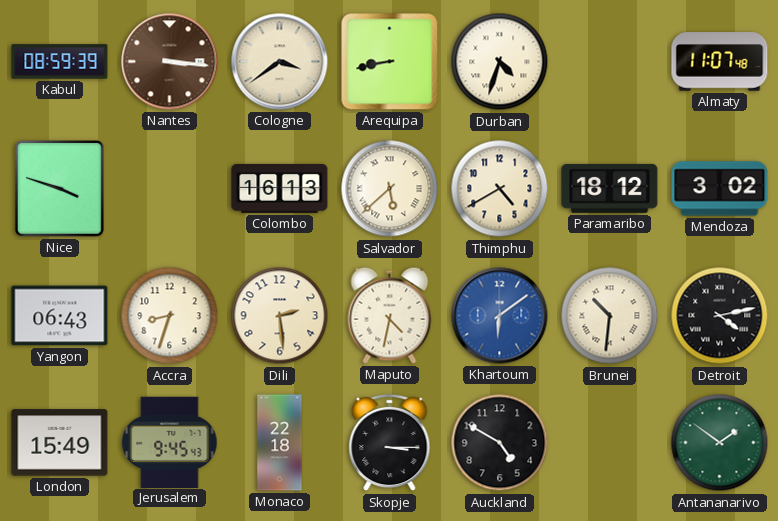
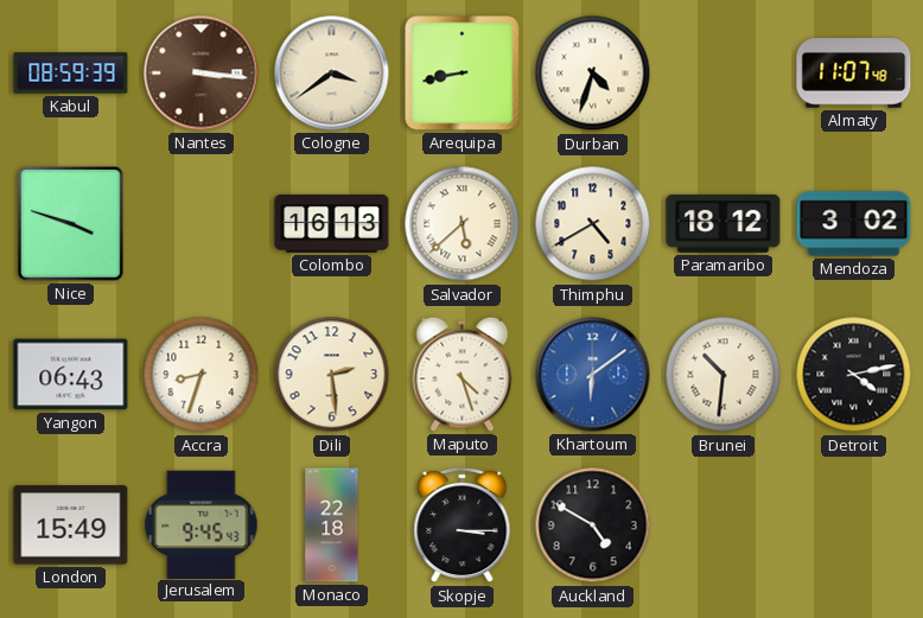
Maputo: 4:32 -> 4:27 (463, 374)
Antananarivo: 1:51 -> none (720, 443)
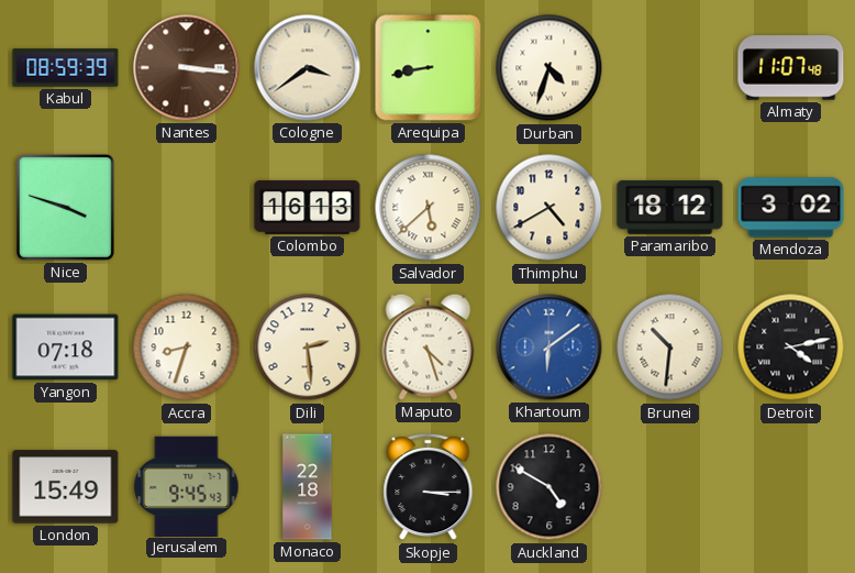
Yangon: 06:43 -> 07:18 (66, 348)
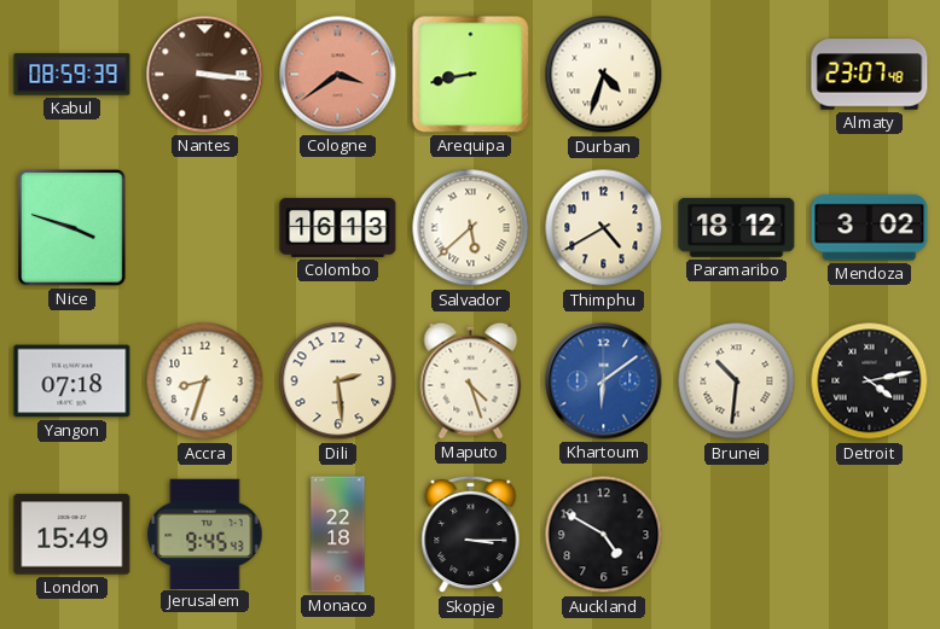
Cologne dial: cream -> salmon (338, 75)
Almaty: 11:07 -> 23:07 (870, 75)
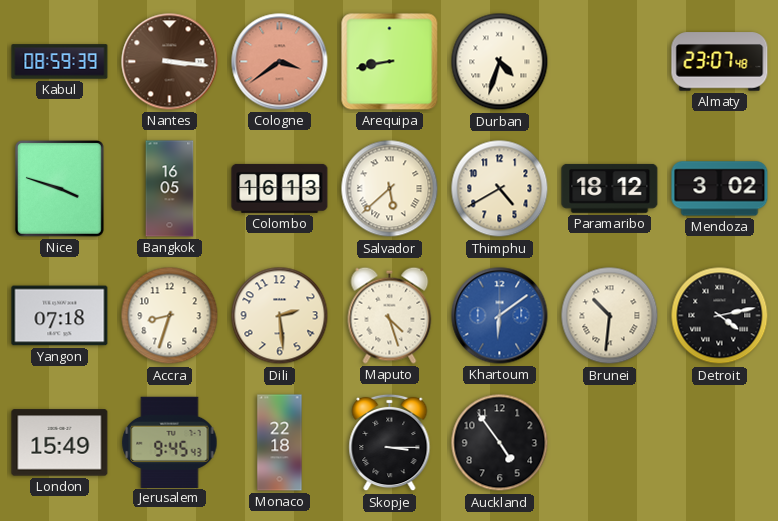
Bangkok: none -> 16:05 (170, 189)
Auckland: 4:50 -> 4:54 (500, 443)
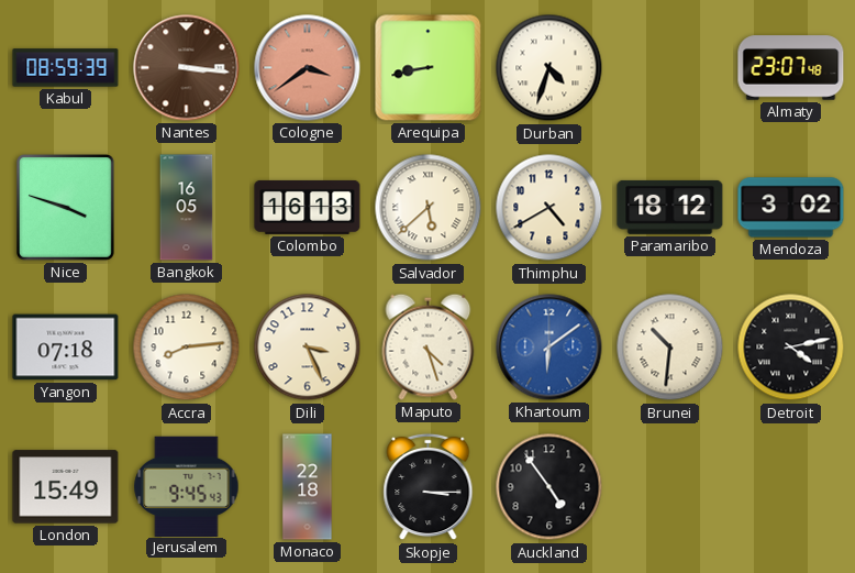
Accra: 8:33 -> 8:14 (187, 348)
Dili: 2:29 -> 3:26 (308, 348)
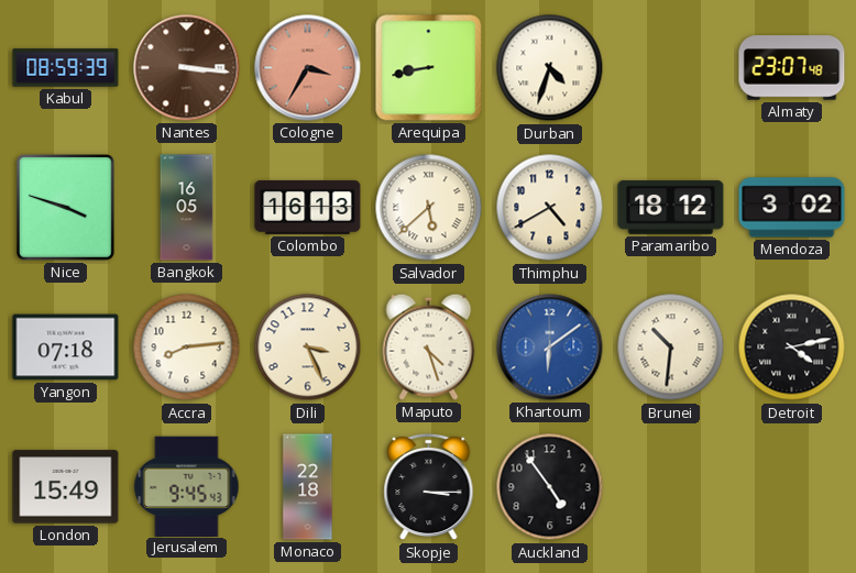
Cologne: 3:39 -> 3:35 (308, 68)
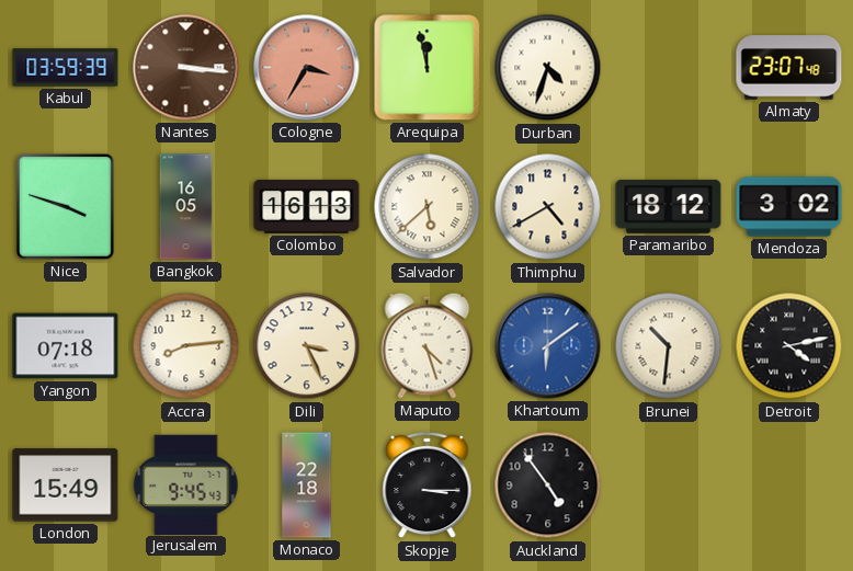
Kabul: 08:59 -> 03:59 (66, 68)
Arequipa: 8:43 -> 11:58 (428, 68)
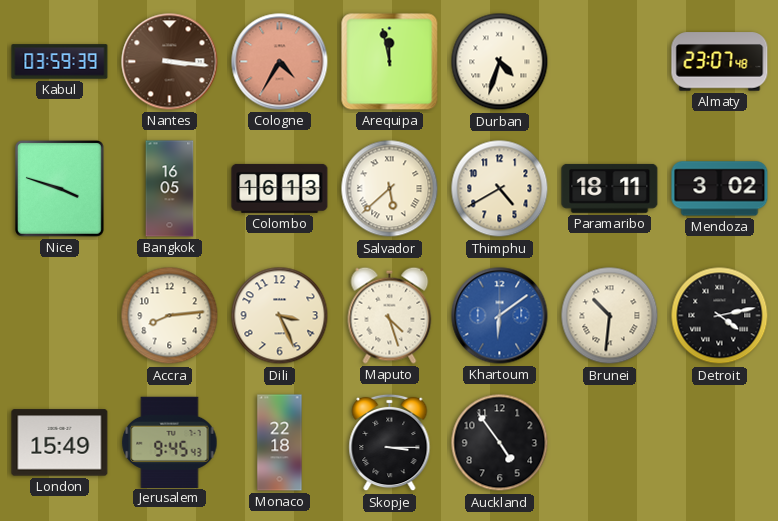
Cologne: 3:35 -> 4:35 (280, 62)
Paramaribo: 18:12 -> 18:11 (610, 188)
Yangon: 07:18 -> none (66, 346)
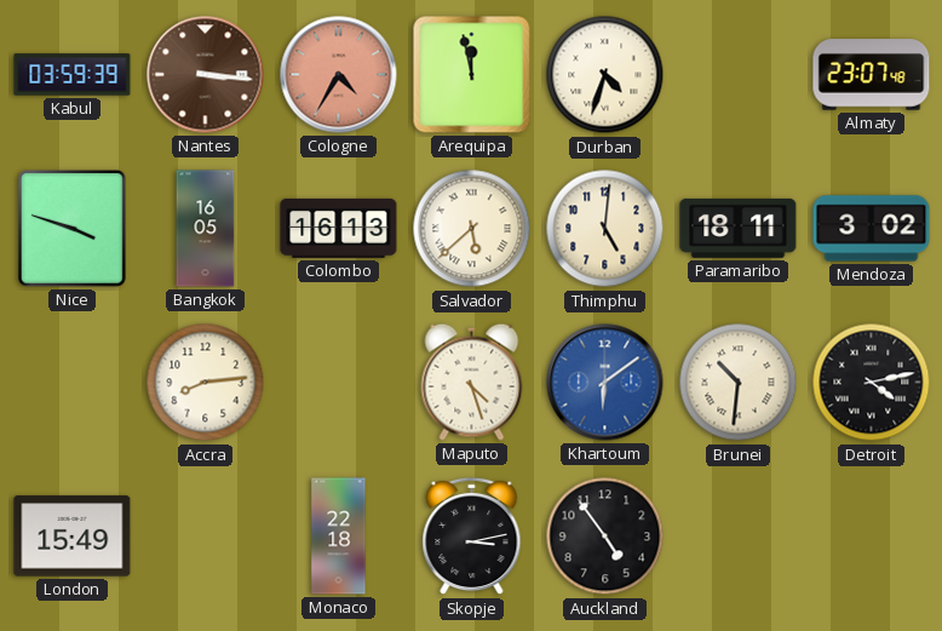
Thimphu: 4:40 -> 5:01 (605, 229)
Dili: 3:26 -> none (280, 316)
Jerusalem: 9:45 -> none (170, 442)
Skopje: 3:15 -> 3:13 (472, 537)
